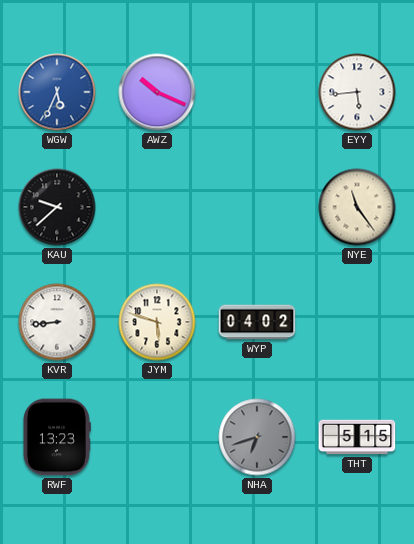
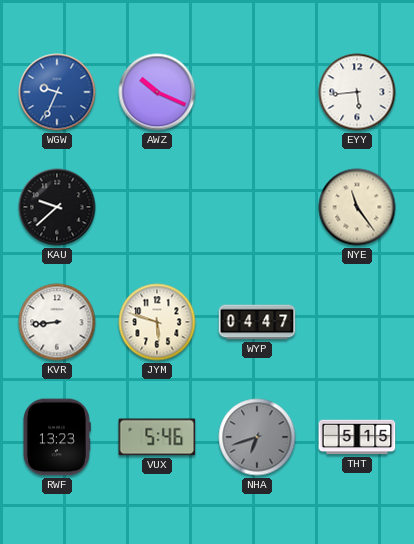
WGW: 5:34 -> 9:34 (57, 92)
WYP: 04:02 -> 04:47 (257, 322)
VUX: none -> 5:46 (157, 437)
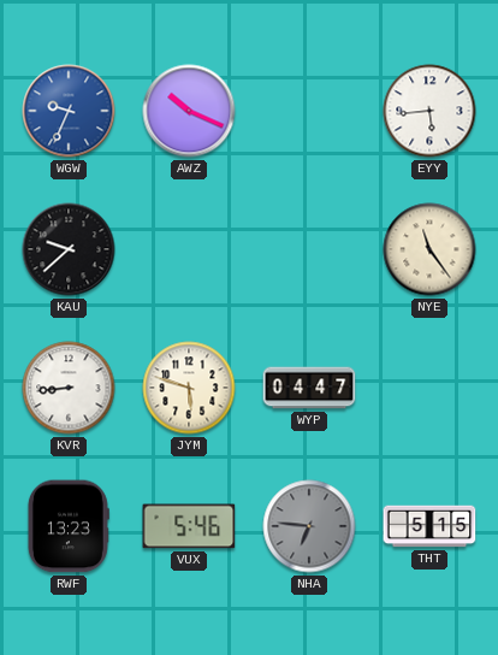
NHA: 6:42 -> 6:46 (309, 526)
